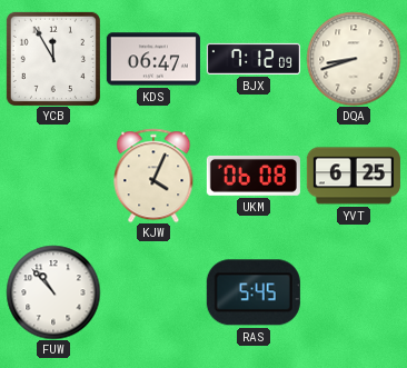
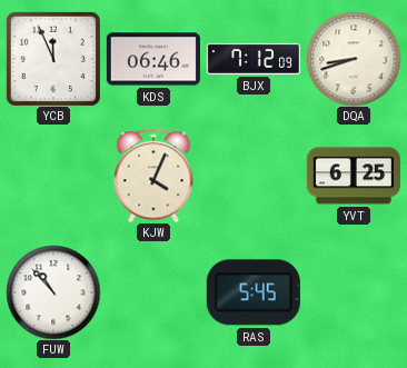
YCB: 11:55 -> 11:56 (53, 59)
KDS: 06:47 -> 06:46 (153, 59)
UKM: 06:08 -> none (254, 176)
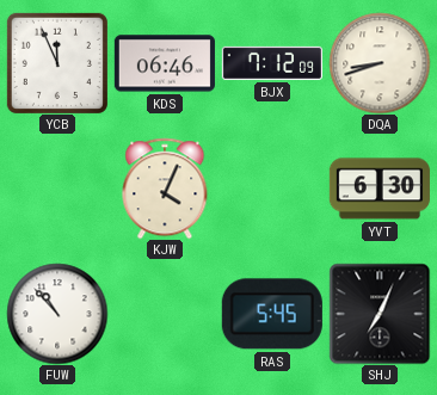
YVT: 6:25 -> 6:30 (380, 189)
SHJ: none -> 7:04 (380, 314)
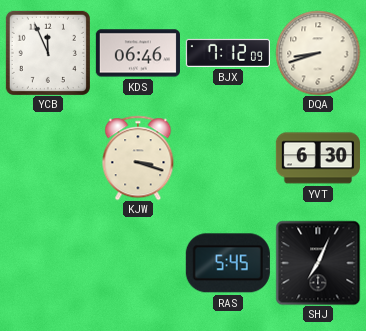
KJW: 4:04 -> 3:18 (138, 158)
FUW: 10:53 -> none (57, 314)
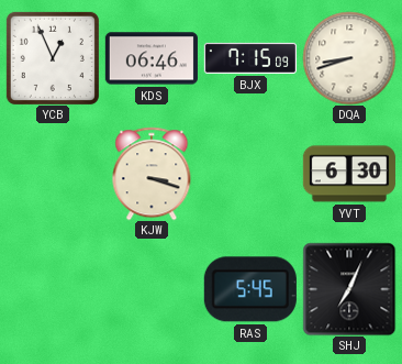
YCB: 11:56 -> 12:56 (53, 58)
BJX: 7:12 -> 7:15 (250, 58)
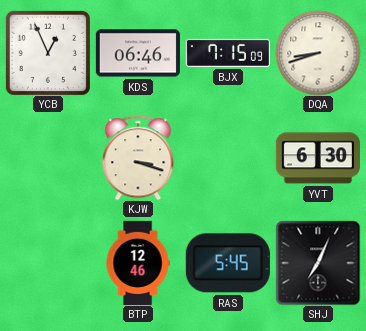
BTP: none -> 12:46 (138, 263)
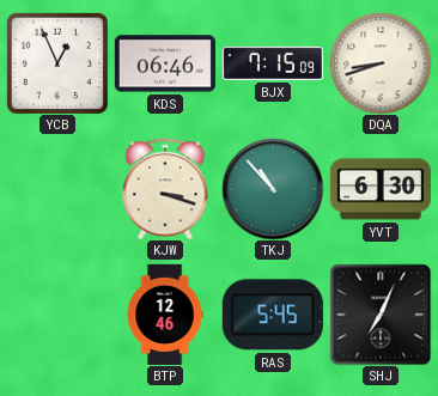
TKJ: none -> 10:53 (273, 189)
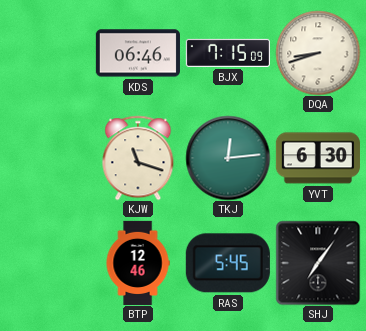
YCB: 12:56 -> none (57, 63)
KJW: 3:18 -> 11:18 (138, 158)
TKJ: 10:53 -> 12:14 (228, 158)
SHJ: 7:04 -> 7:06 (318, 263)
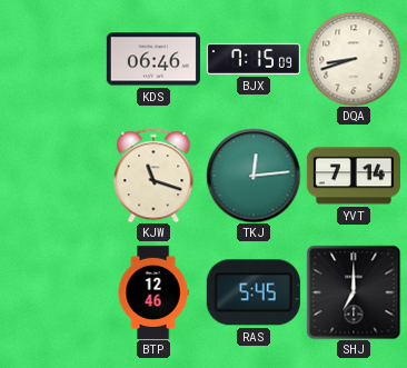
YVT: 6:30 -> 7:14 (354, 176)
SHJ: 7:06 -> 7:00 (354, 292)
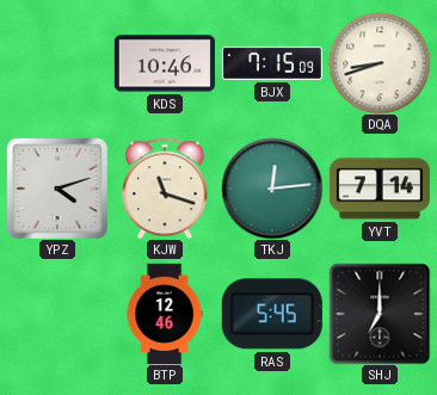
KDS: 06:46 -> 10:46 (165, 63)
YPZ: none -> 4:12 (57, 189)
